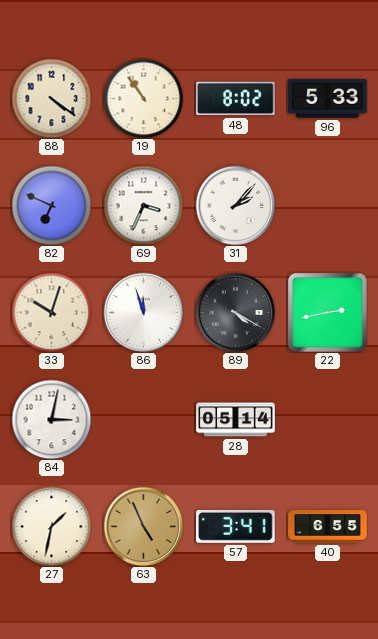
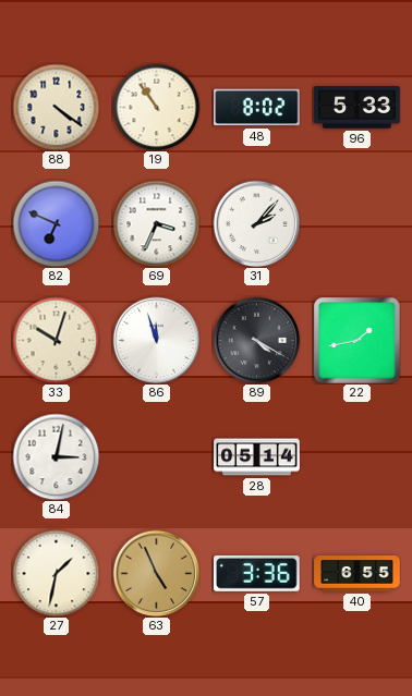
22: 2:43 -> 1:43 (358, 341)
57: 3:41 -> 3:36 (257, 573)
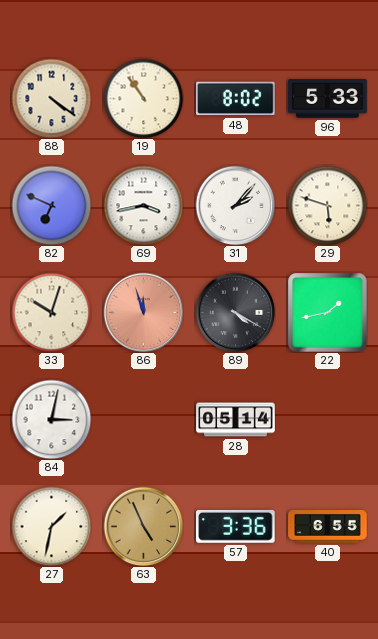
69: 3:34 -> 3:43 (143, 205)
29: none -> 5:48 (327, 205)
86 dial: white -> salmon (143, 312)
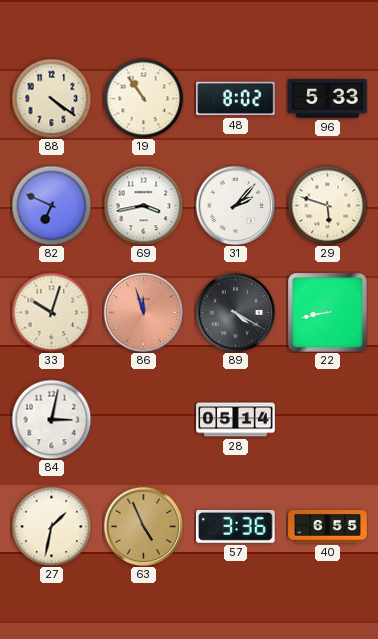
22: 1:43 -> 8:43 (328, 313)
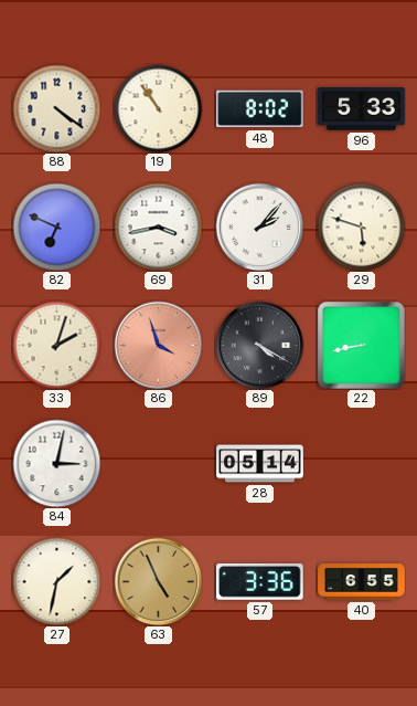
33: 10:03 -> 2:03 (56, 345)
86: 11:57 -> 3:57 (158, 345)
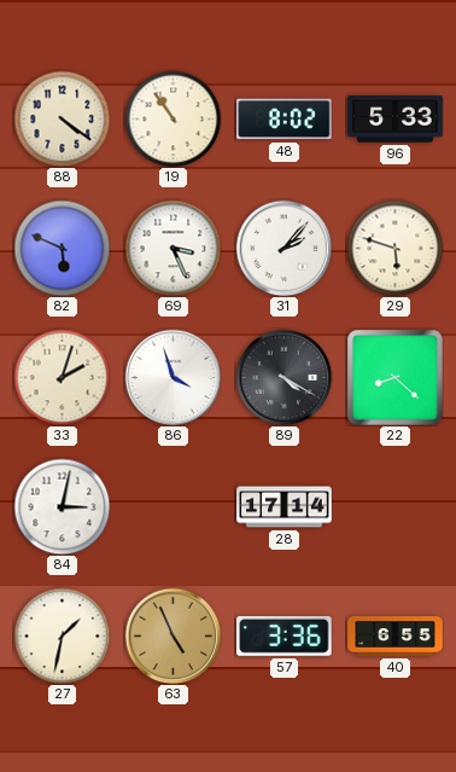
82: 6:49 -> 5:49 (62, 248)
69: 3:43 -> 3:26 (173, 248)
86 dial: salmon -> white (173, 377)
22: 8:43 -> 8:22 (396, 378)
28: 05:14 -> 17:14 (285, 507)
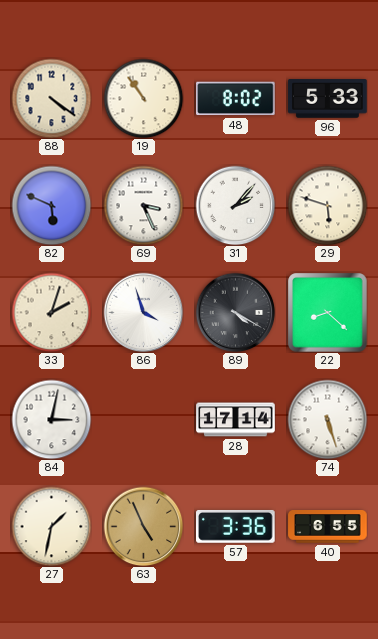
74: none -> 5:27 (327, 419)
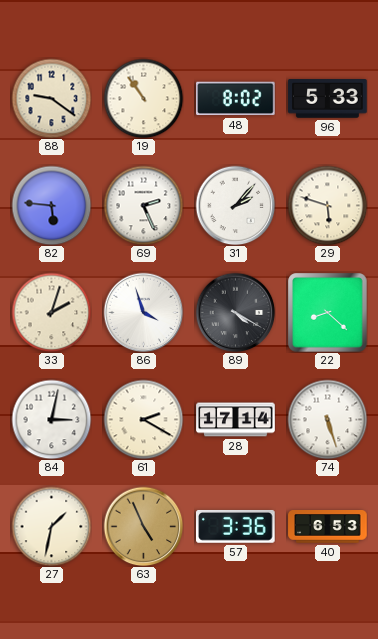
88: 4:21 -> 9:21 (51, 98)
82: 5:49 -> 5:46 (51, 205)
69: 3:26 -> 2:26 (143, 205)
61: none -> 2:20 (143, 419)
40: 6:55 -> 6:53 (328, 527)
